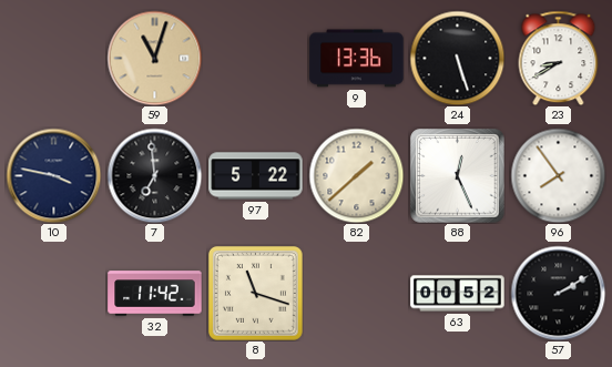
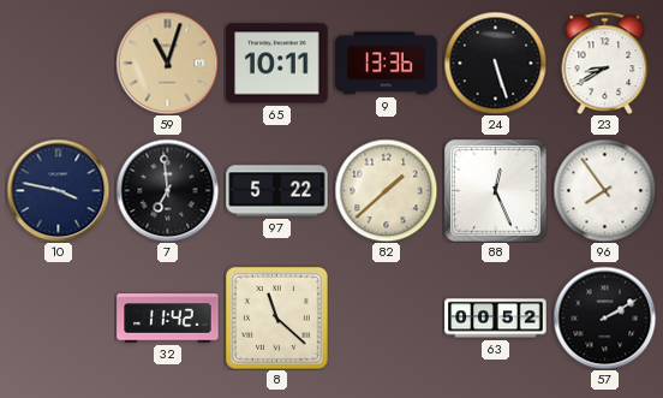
65: none -> 10:11 (277, 64)
8: 11:18 -> 11:22 (276, 317)
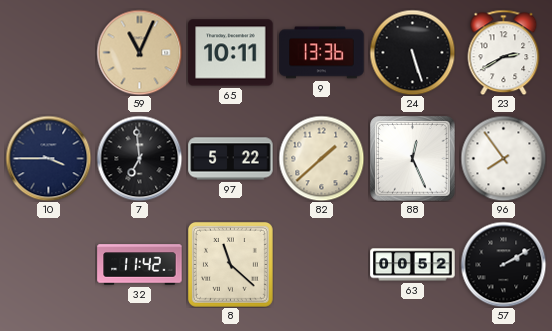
59: 11:03 -> 11:04 (139, 52)
23: 8:40 -> 2:40 (504, 52)
10: 3:47 -> 3:45 (48, 158)
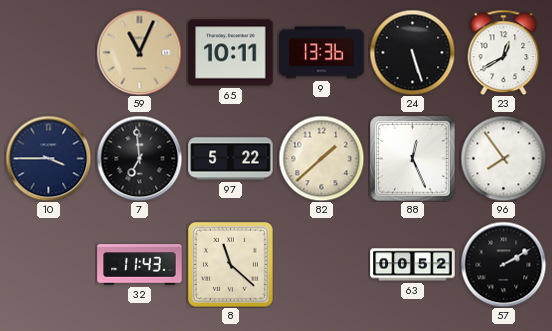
23: 2:40 -> 12:40 (504, 52)
32: 11:42 -> 11:43 (140, 265)
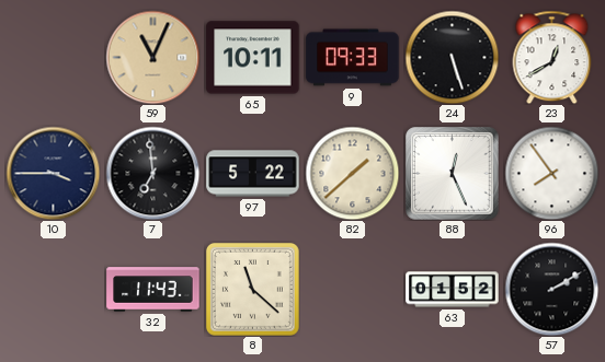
9: 13:36 -> 09:33 (353, 58)
63: 00:52 -> 01:52 (453, 290)
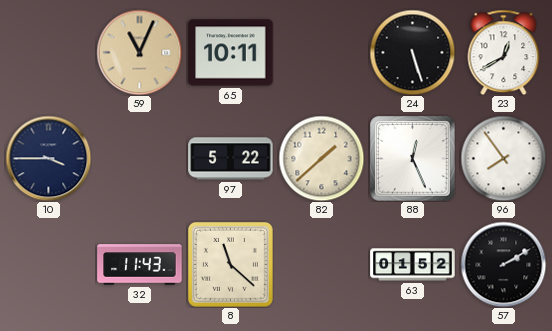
9: 09:33 -> none (353, 58)
7: 6:59 -> none (152, 173)
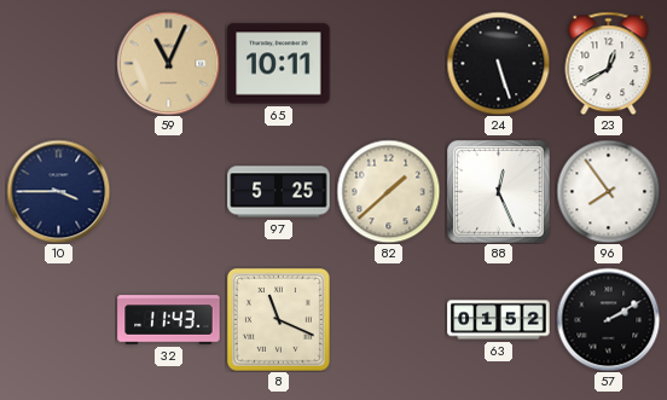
97: 5:22 -> 5:25 (279, 192)
8: 11:22 -> 11:19 (278, 319)
